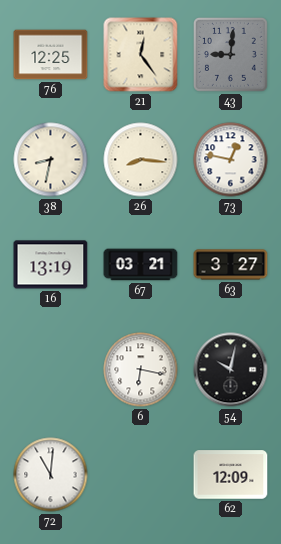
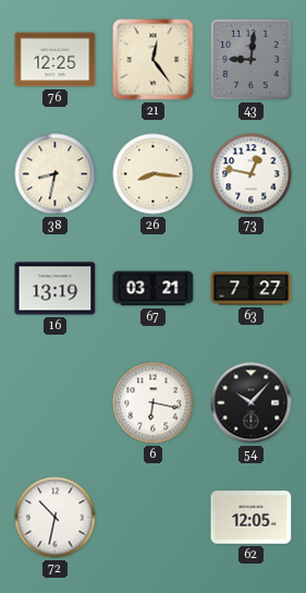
63: 3:27 -> 7:27 (252, 289)
54: 10:02 -> 10:07 (252, 403)
72: 11:01 -> 10:32 (56, 518)
62: 12:09 -> 12:05 (252, 518)
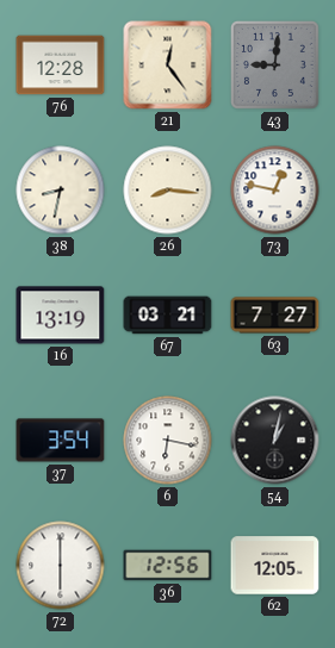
76: 12:25 -> 12:28 (61, 66)
37: none -> 3:54 (61, 441)
54: 10:07 -> 1:02 (275, 441)
72: 10:32 -> 6:00 (61, 566)
36: none -> 12:56 (168, 566)
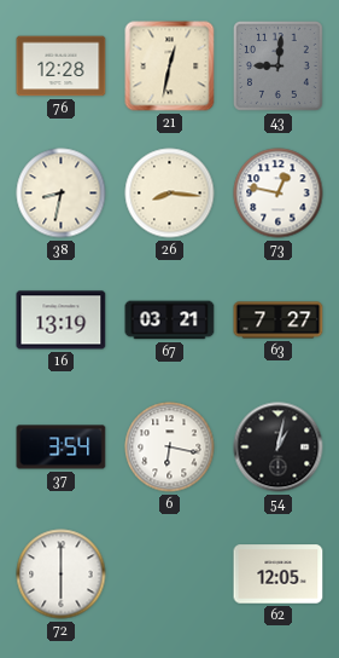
21: 12:24 -> 12:32 (170, 67)
36: 12:56 -> none (168, 566)
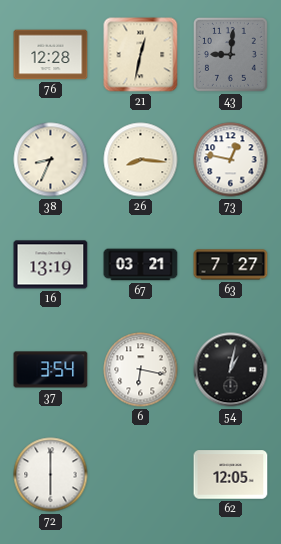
38: 8:32 -> 8:34 (51, 160)
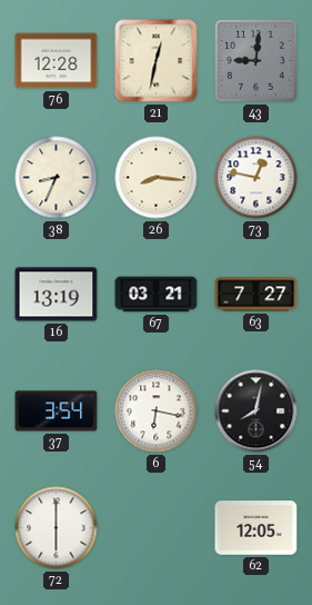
54: 1:02 -> 8:02 (256, 411)
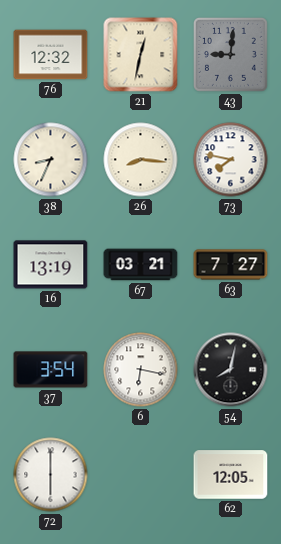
76: 12:28 -> 12:32 (51, 55)
73: 12:47 -> 7:47 (231, 160)
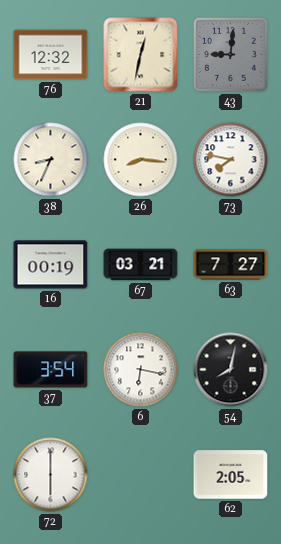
16: 13:19 -> 00:19 (51, 265)
62: 12:05 -> 2:05 (231, 475)
